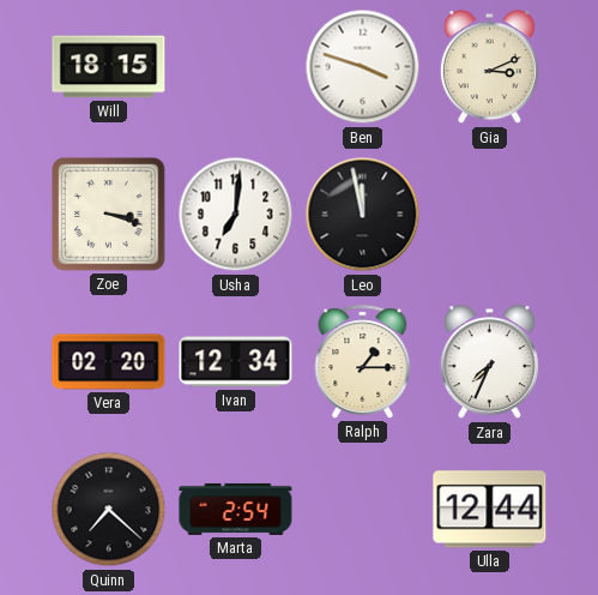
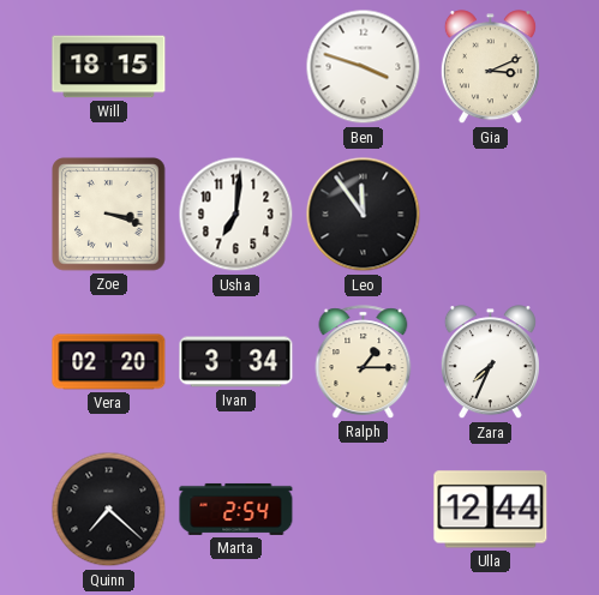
Leo: 11:58 -> 11:54 (364, 215)
Ivan: 12:34 -> 3:34 (236, 362)
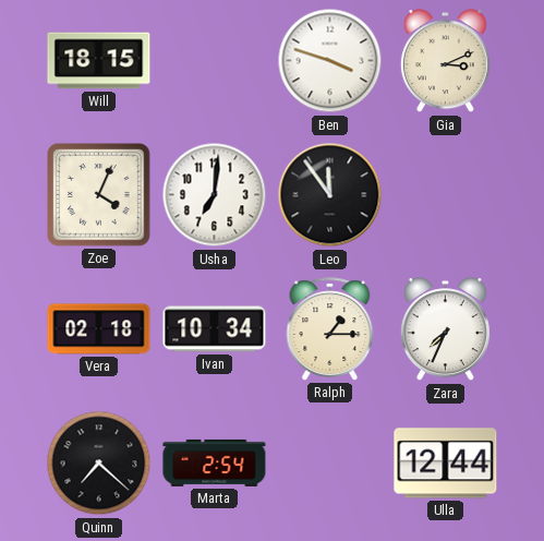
Zoe: 3:18 -> 4:04 (99, 195)
Vera: 02:20 -> 02:18 (99, 329)
Ivan: 3:34 -> 10:34 (215, 329)
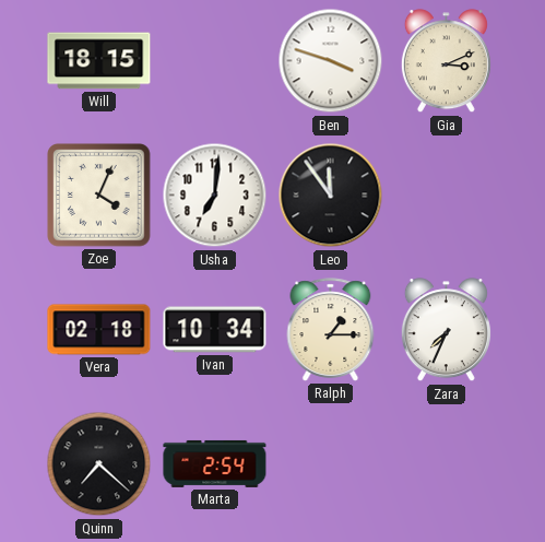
Ulla: 12:44 -> none (446, 464)
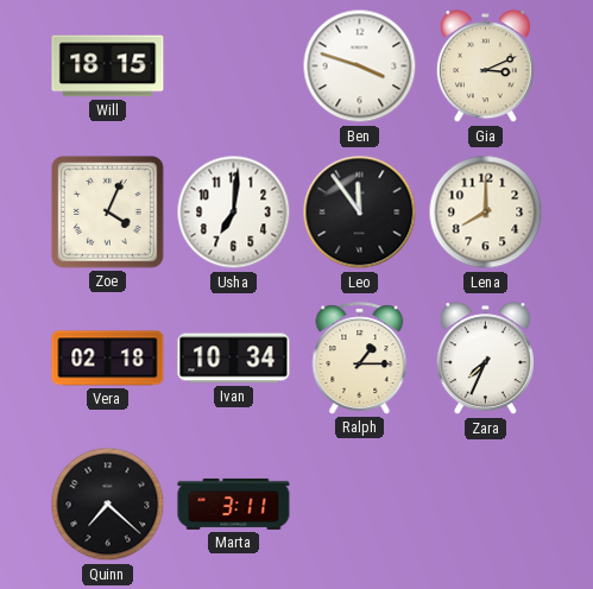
Lena: none -> 8:00 (486, 213)
Marta: 2:54 -> 3:11 (234, 503)
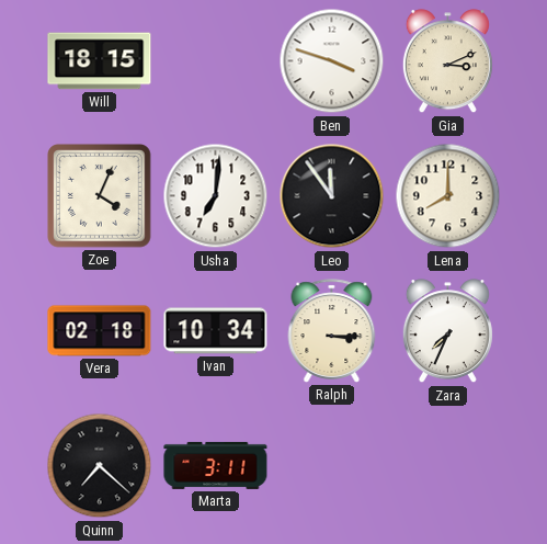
Ralph: 1:15 -> 3:15 (332, 331)
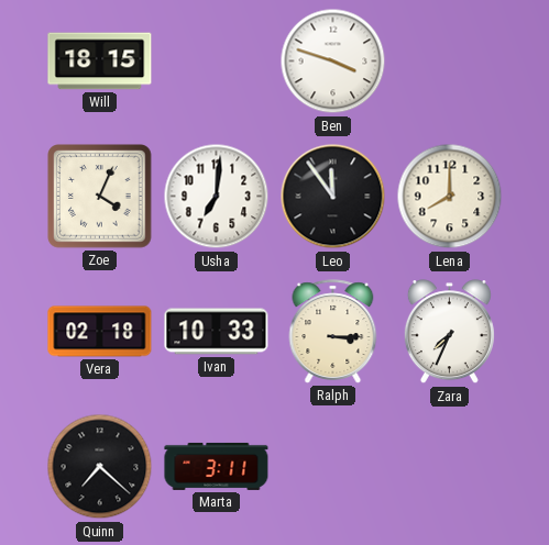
Gia: 3:11 -> none (447, 61)
Ivan: 10:34 -> 10:33 (217, 332)
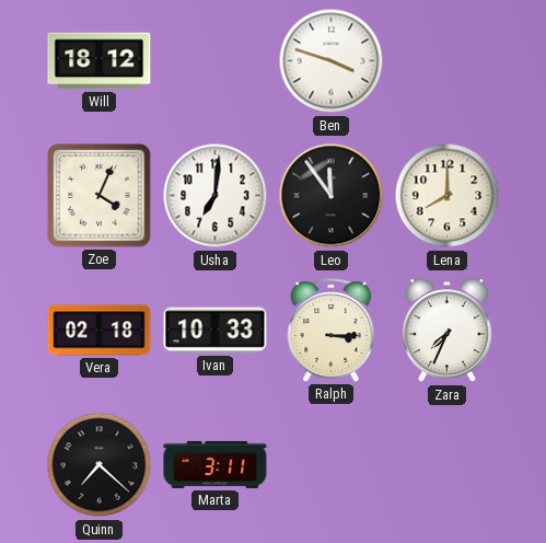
Will: 18:15 -> 18:12 (100, 61)
